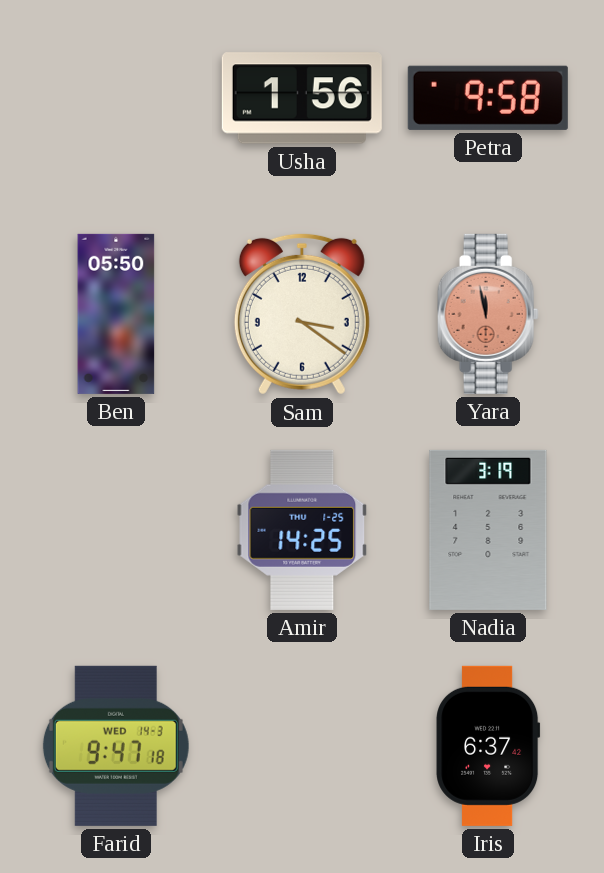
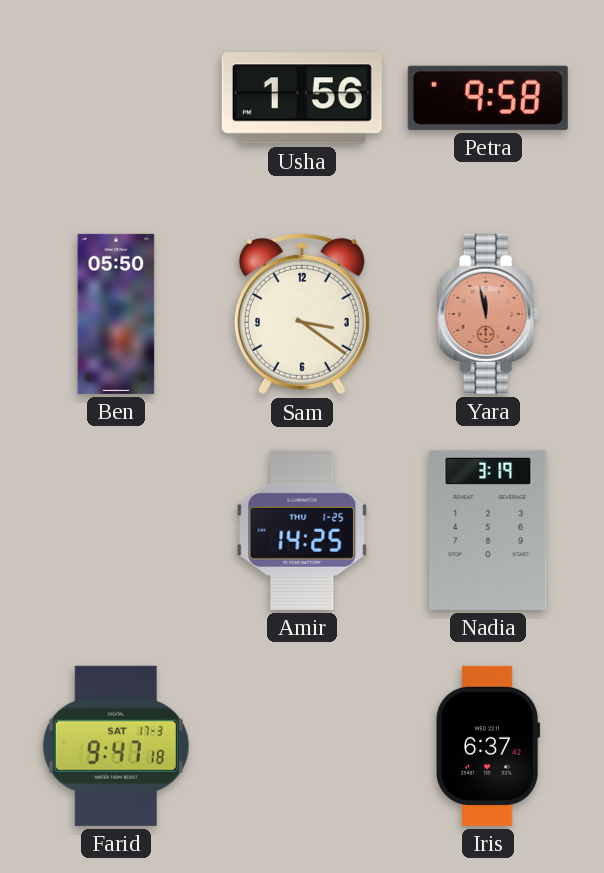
Farid date: WED 14-3 -> SAT 17-3 (116, 746)
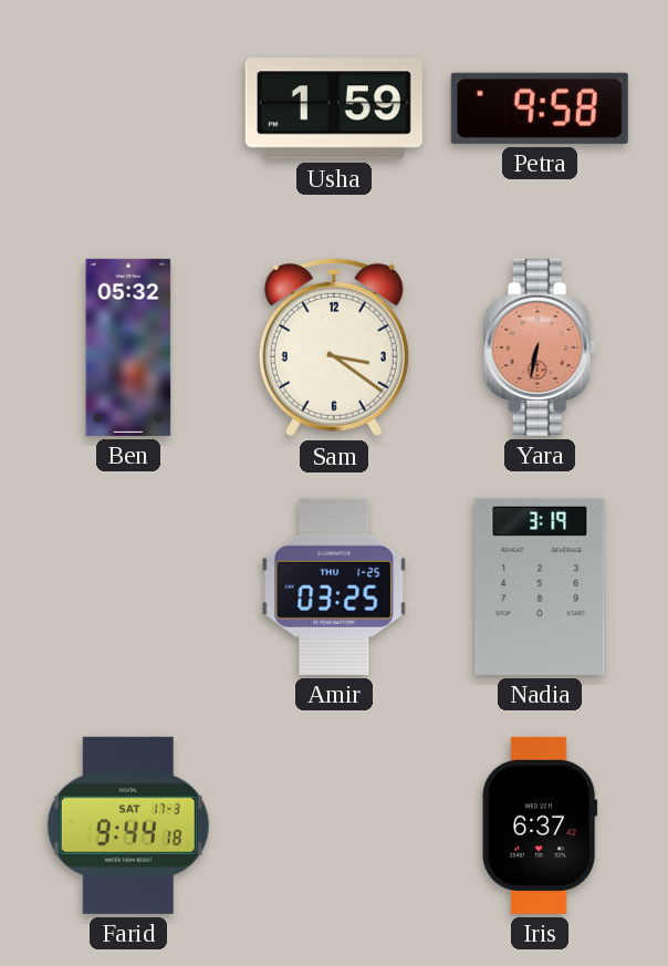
Usha: 1:56 -> 1:59 (334, 108)
Ben: 05:50 -> 05:32 (128, 347)
Yara: 11:58 -> 6:32 (540, 347)
Amir: 14:25 -> 03:25 (334, 586)
Farid: 9:47 -> 9:44 (128, 825)
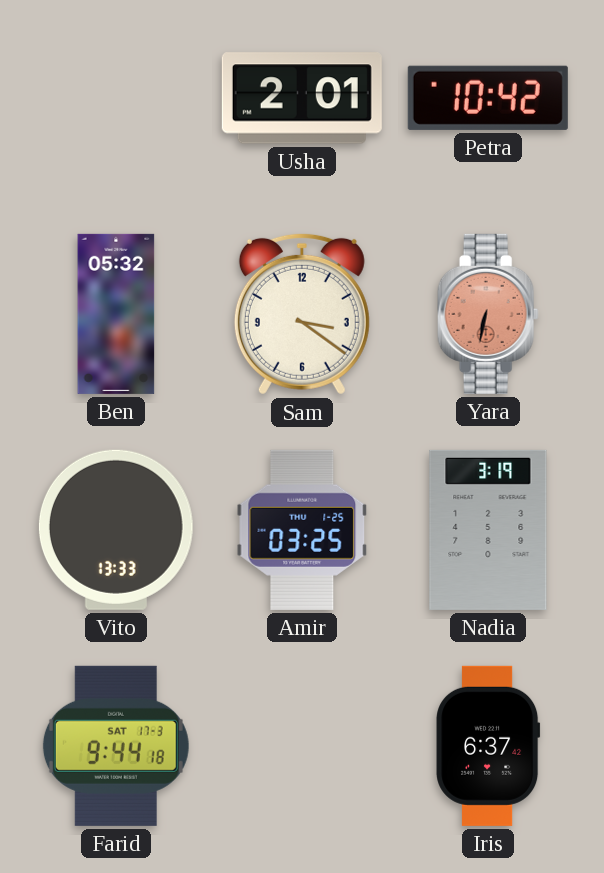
Usha: 1:59 -> 2:01 (302, 98)
Petra: 9:58 -> 10:42 (488, 98)
Vito: none -> 13:33 (116, 530)
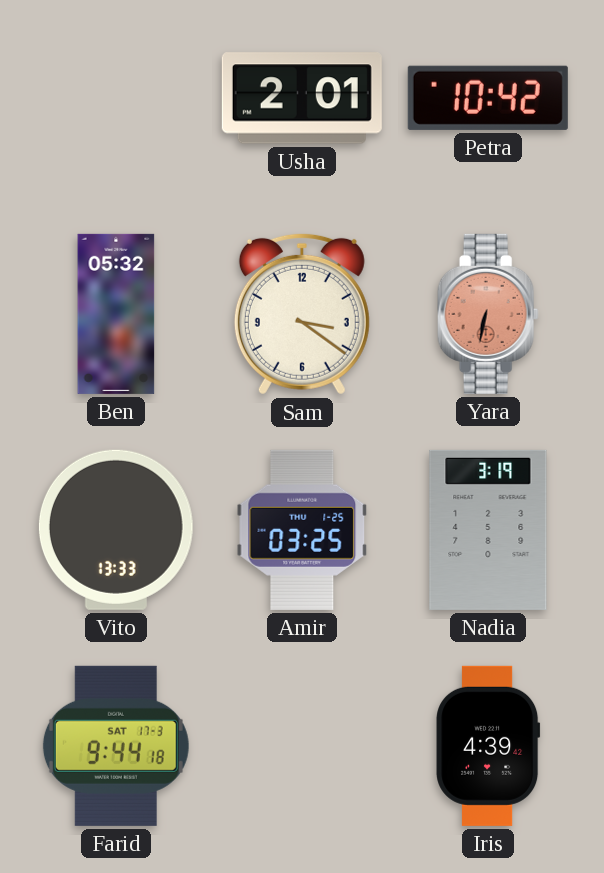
Iris: 6:37 -> 4:39 (488, 746)
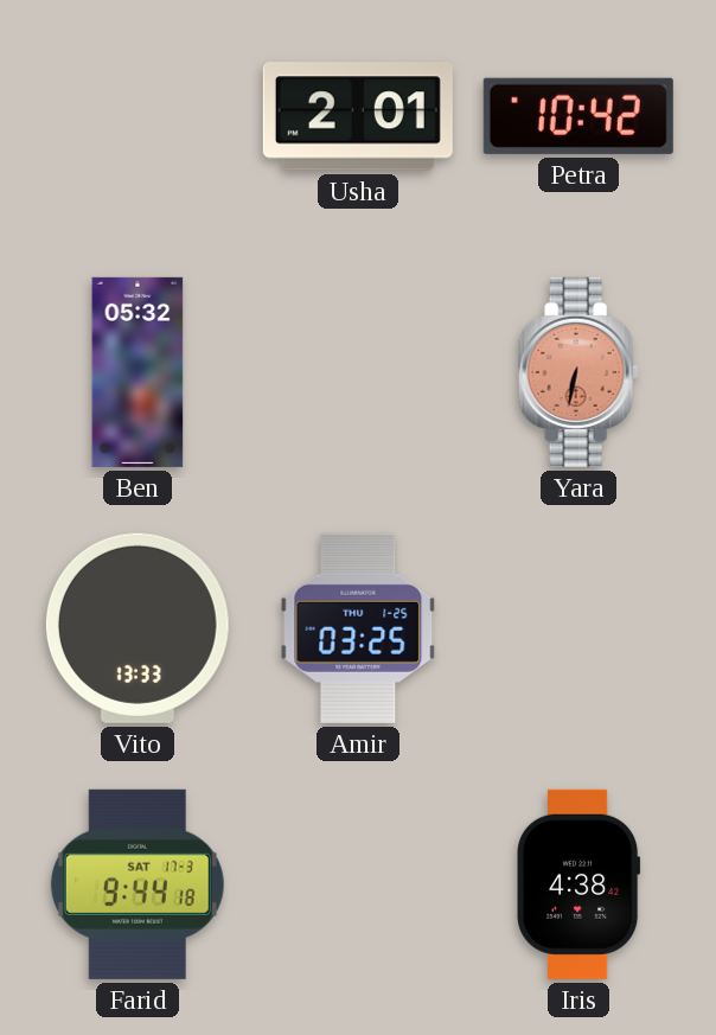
Sam: 3:21 -> none (302, 314)
Nadia: 3:19 -> none (488, 530)
Iris: 4:39 -> 4:38 (578, 884)
